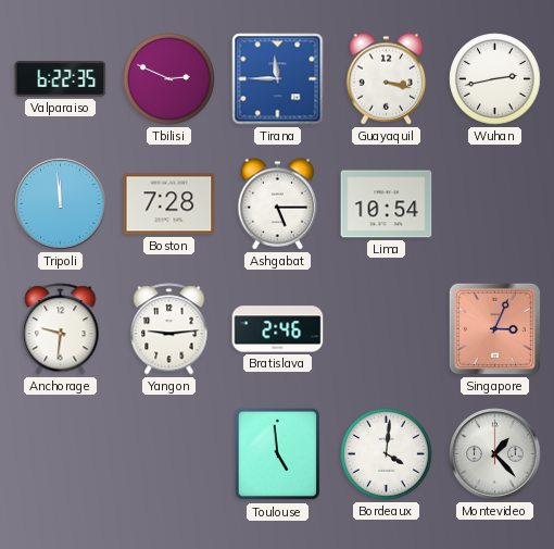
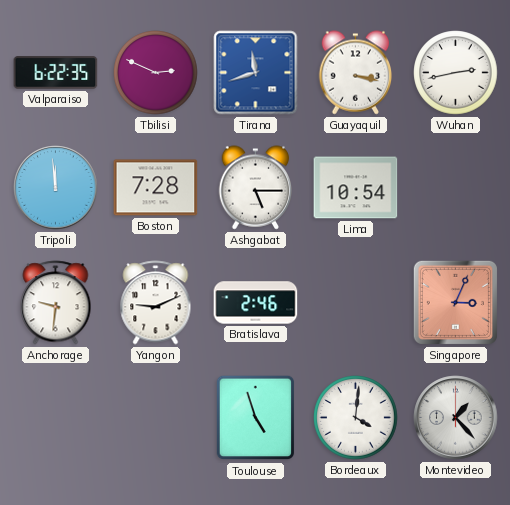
Tirana: 11:45 -> 11:42 (256, 73)
Yangon: 9:14 -> 9:11 (156, 303)
Toulouse: 4:59 -> 4:57 (256, 418)
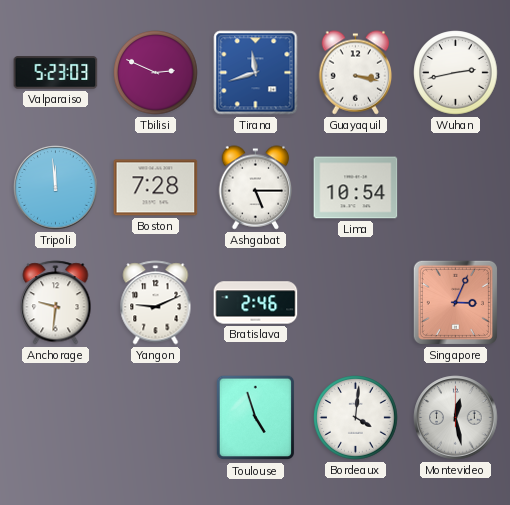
Valparaiso: 6:22 -> 5:23 (56, 73)
Montevideo: 1:23 -> 12:28 (456, 418)
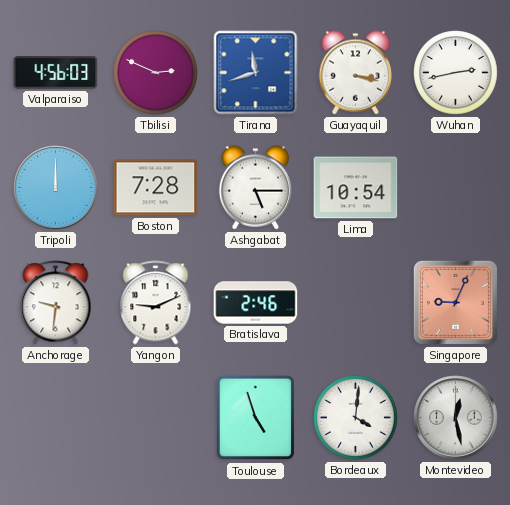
Valparaiso: 5:23 -> 4:56 (56, 73)
Tripoli: 11:59 -> 12:00 (56, 188)
Singapore: 3:04 -> 9:04 (455, 302)
